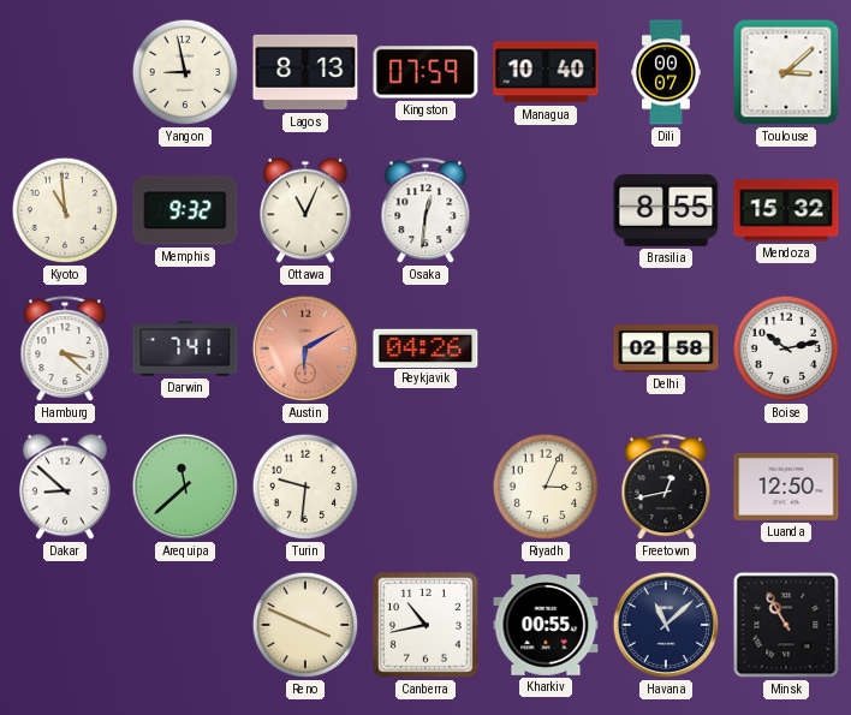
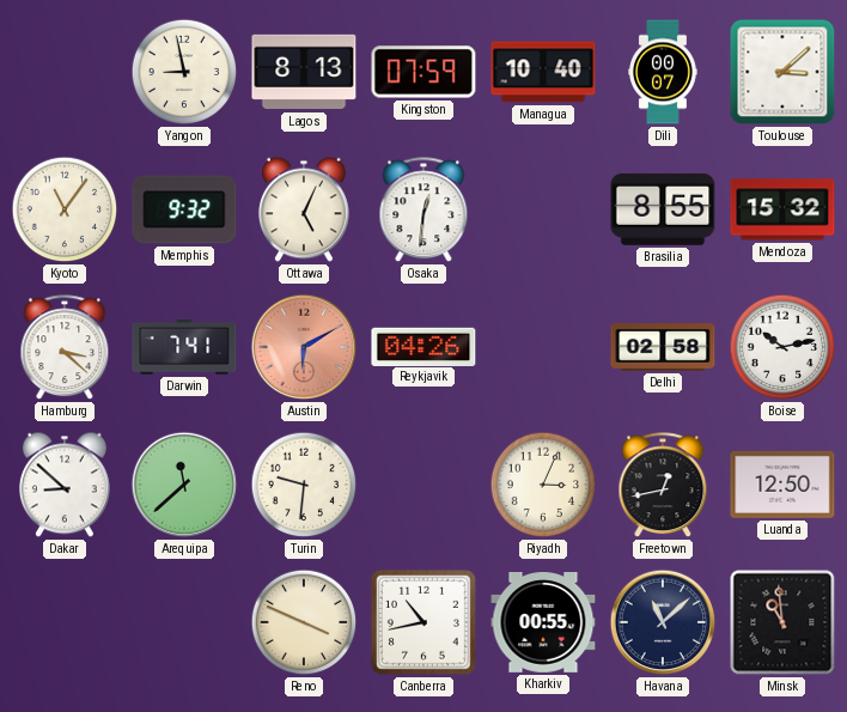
Kyoto: 10:59 -> 11:06 (65, 209)
Ottawa: 11:04 -> 5:04 (304, 209)
Minsk: 10:55 -> 10:59 (782, 622)
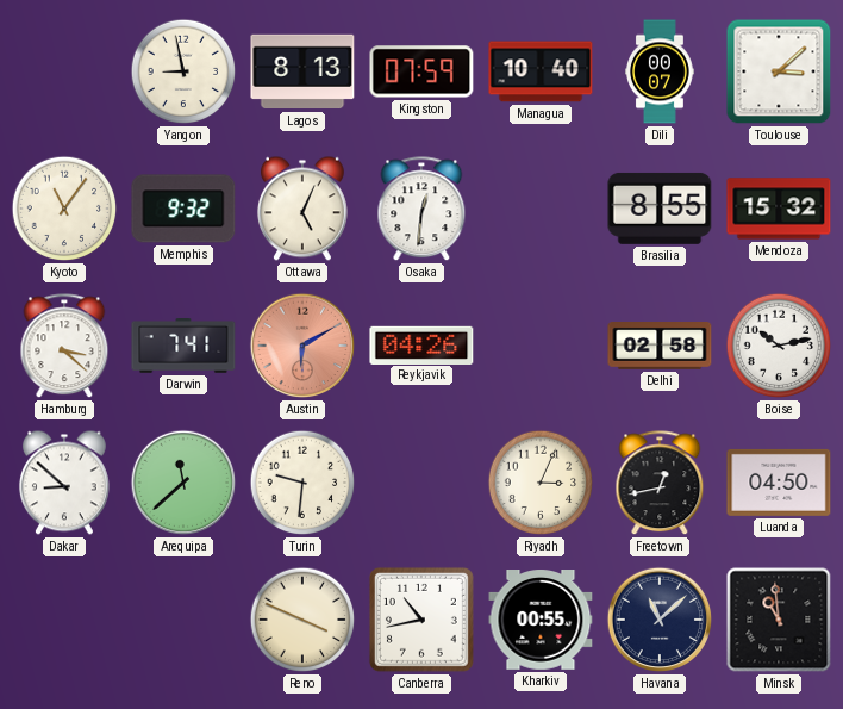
Luanda: 12:50 -> 04:50 (779, 483)
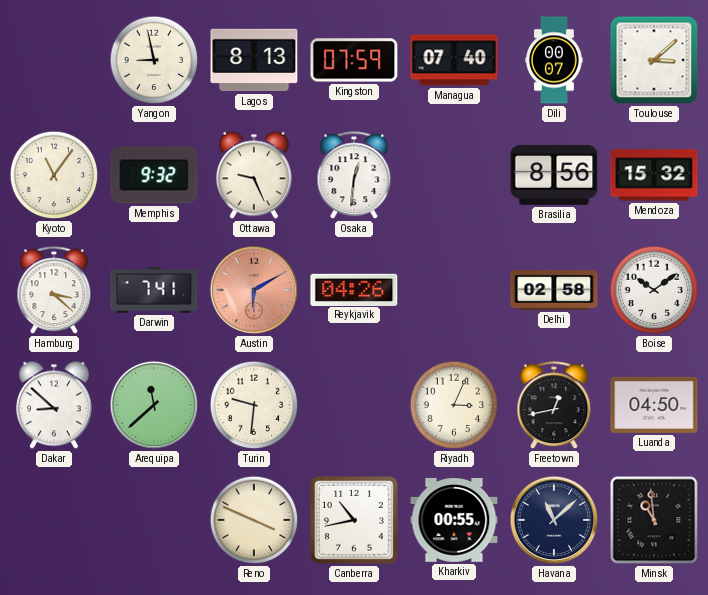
Managua: 10:40 -> 07:40 (454, 60)
Ottawa: 5:04 -> 9:26 (254, 175)
Brasilia: 8:55 -> 8:56 (554, 175)
Boise: 10:13 -> 10:09 (654, 290)
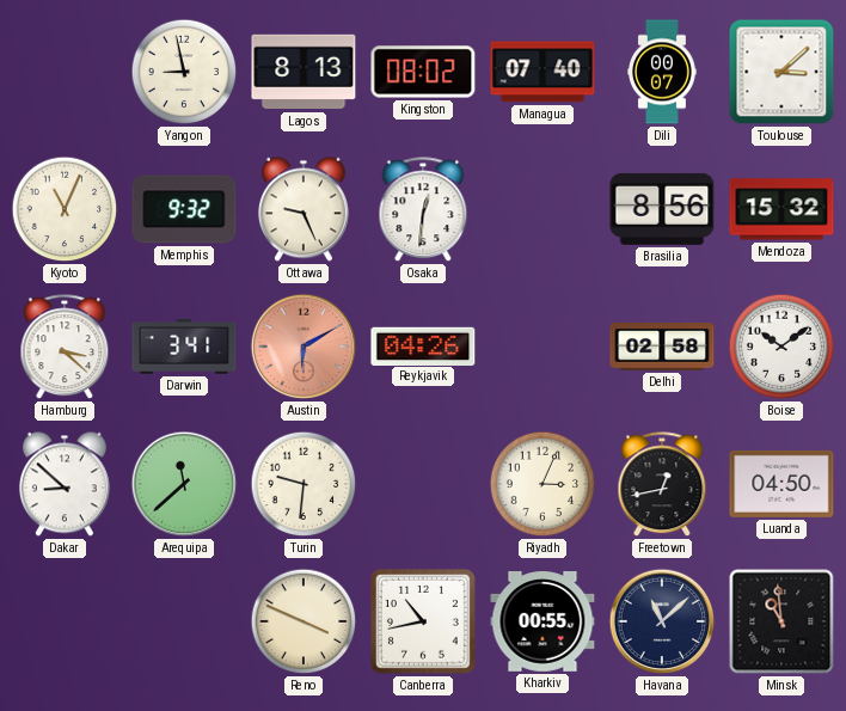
Kingston: 07:59 -> 08:02 (423, 72)
Kyoto: 11:06 -> 11:04 (65, 209)
Darwin: 7:41 -> 3:41 (184, 348)
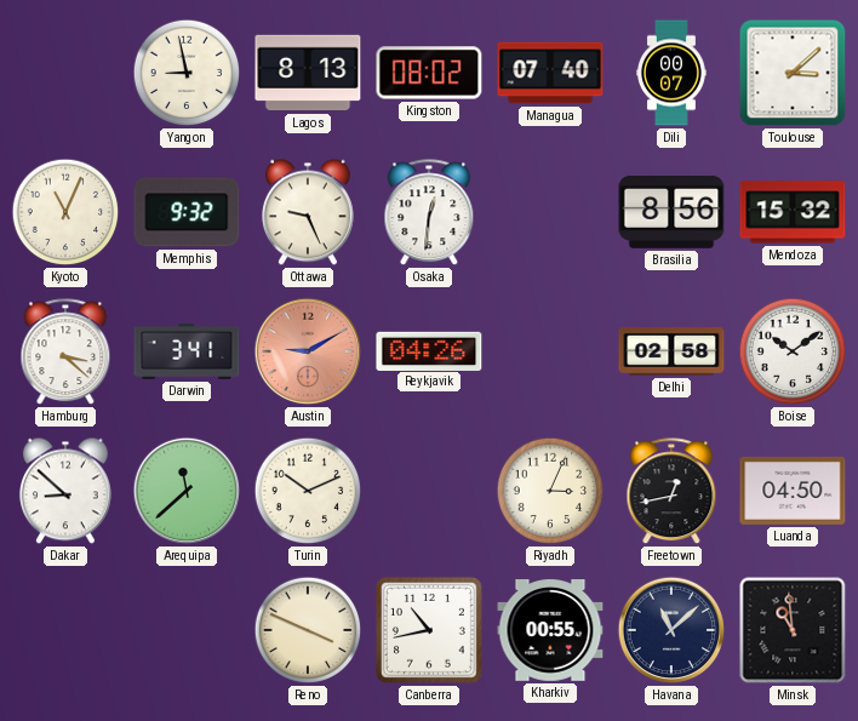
Austin: 6:10 -> 9:10 (308, 351)
Turin: 9:31 -> 10:11 (308, 491)
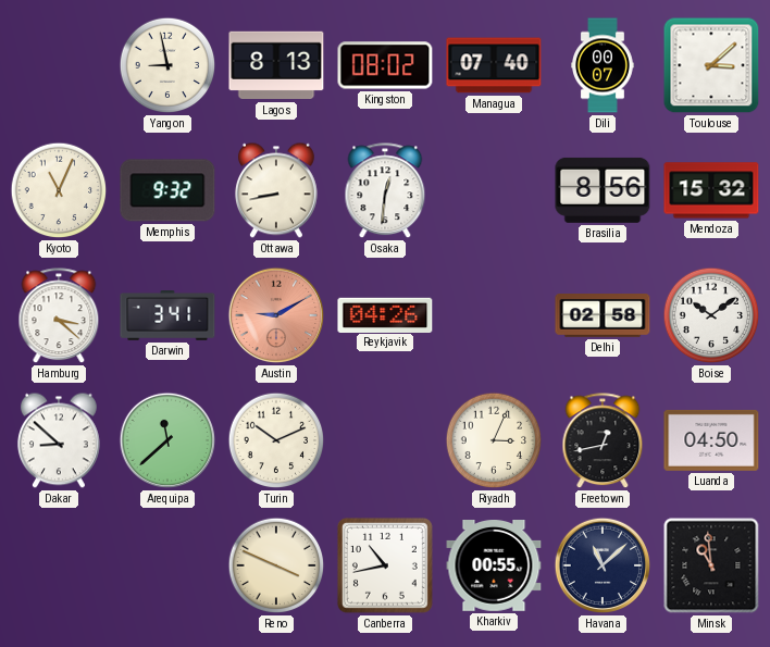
Ottawa: 9:26 -> 8:43 (276, 190)
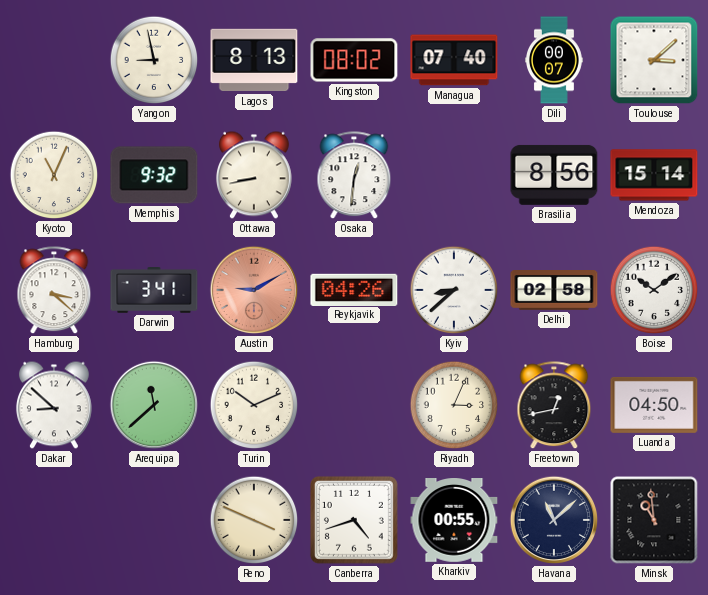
Mendoza: 15:32 -> 15:14 (654, 175)
Kyiv: none -> 8:38 (454, 290)
Canberra: 10:43 -> 4:42 (354, 520)
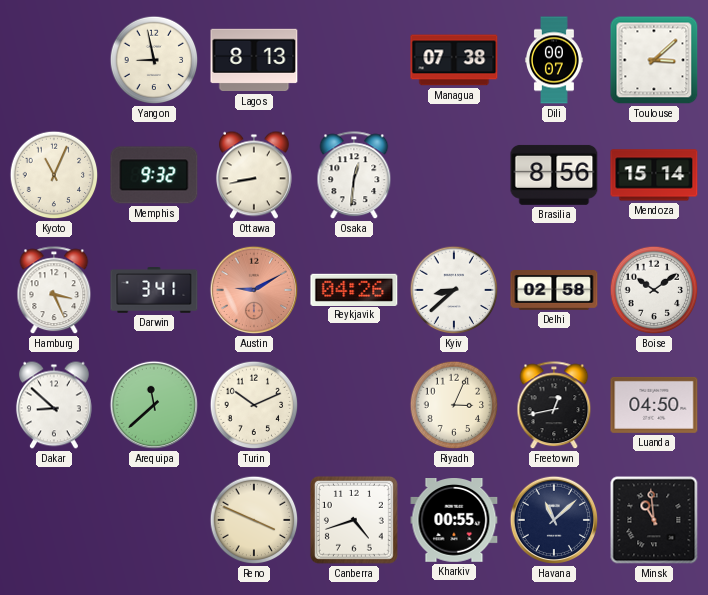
Kingston: 08:02 -> none (354, 60)
Managua: 07:40 -> 07:38 (454, 60)
Hamburg: 3:22 -> 3:26 (54, 291)
